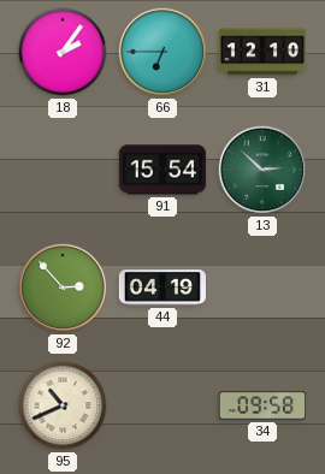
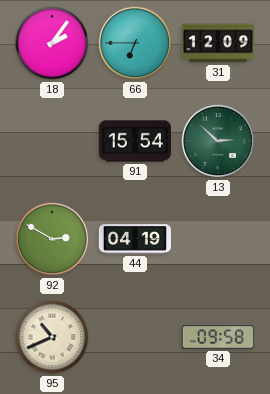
31: 12:10 -> 12:09 (218, 43)
92: 2:53 -> 2:50 (52, 239)
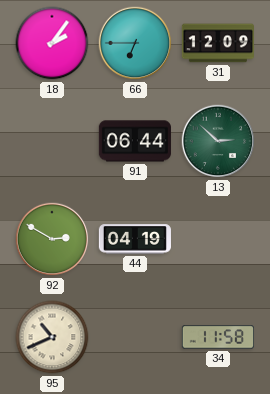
91: 15:54 -> 06:44 (135, 141)
34: 09:58 -> 11:58 (217, 337)
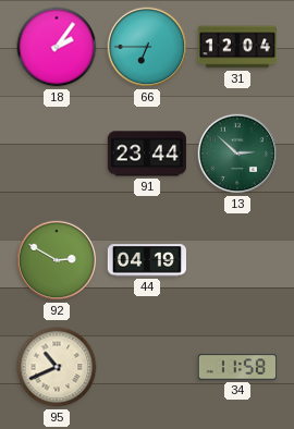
31: 12:09 -> 12:04 (237, 47)
91: 06:44 -> 23:44 (147, 154)
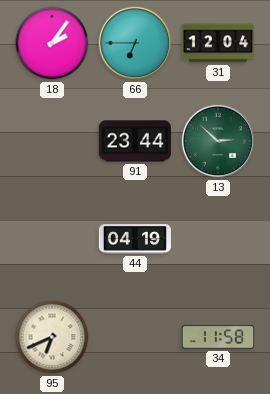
92: 2:50 -> none (57, 260)
95: 10:41 -> 6:41 (52, 337)
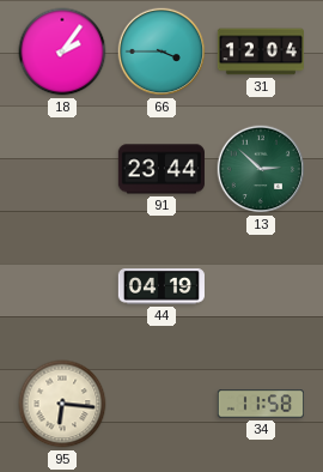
66: 6:45 -> 3:45 (161, 52)
95: 6:41 -> 6:16 (62, 404)
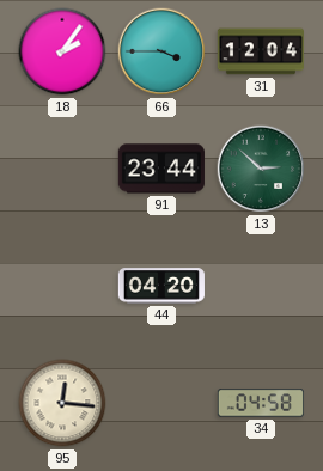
44: 04:19 -> 04:20 (161, 286)
95: 6:16 -> 12:16 (62, 403)
34: 11:58 -> 04:58 (260, 403)
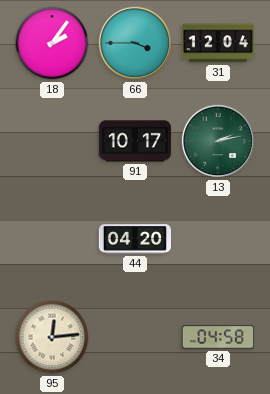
91: 23:44 -> 10:17 (135, 141)
13: 2:52 -> 2:13 (218, 141)
95: 12:16 -> 12:14 (52, 337)
